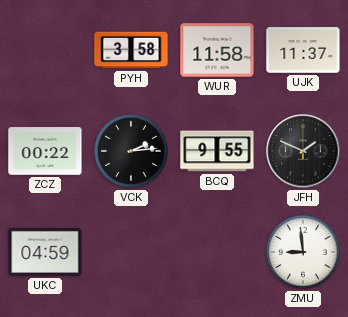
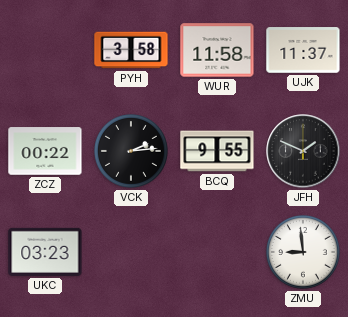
UKC: 04:59 -> 03:23 (45, 252)
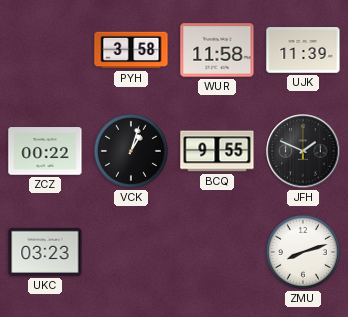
UJK: 11:37 -> 11:39 (303, 50)
VCK: 2:14 -> 1:03 (132, 152)
ZMU: 8:59 -> 8:12 (304, 253)
